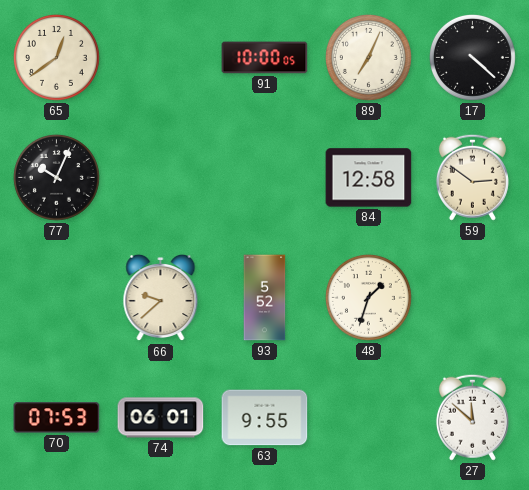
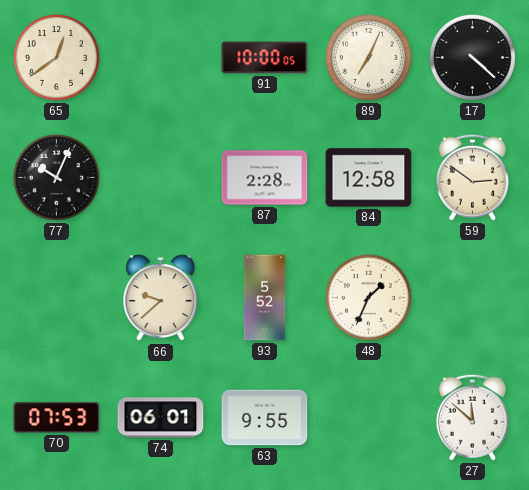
87: none -> 2:28 (265, 178)
48: 1:33 -> 1:34 (368, 297)
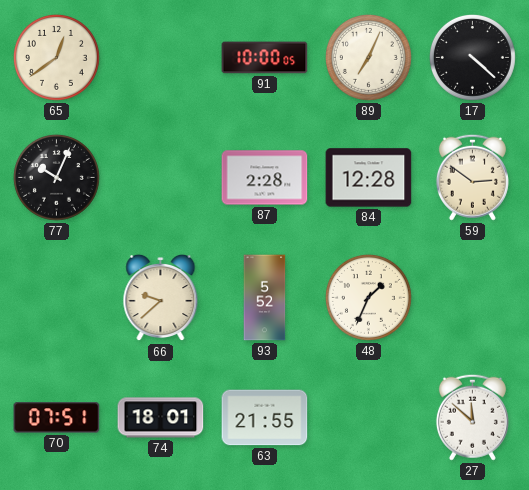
84: 12:58 -> 12:28 (369, 178)
70: 07:53 -> 07:51 (57, 418)
74: 06:01 -> 18:01 (161, 418)
63: 9:55 -> 21:55 (265, 418)
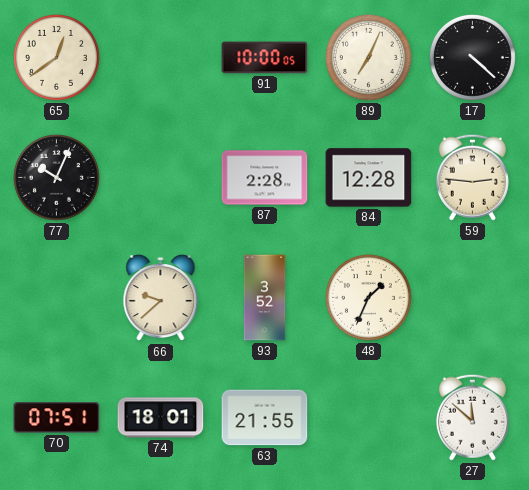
59: 2:51 -> 2:46 (472, 177)
93: 5:52 -> 3:52 (265, 298)
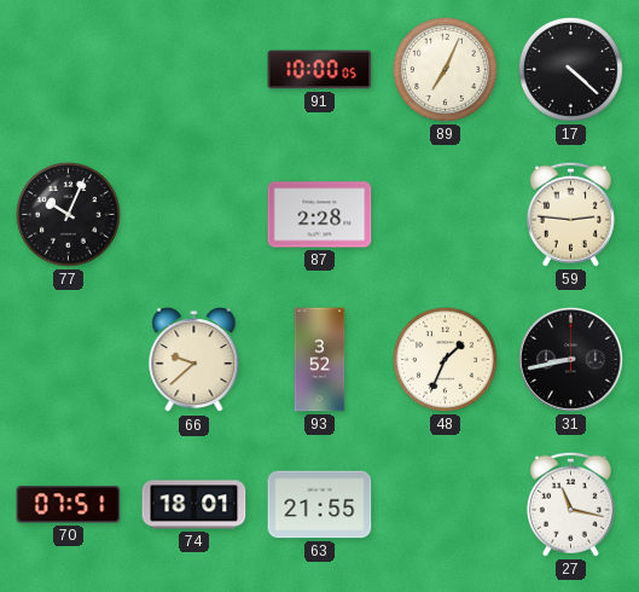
65: 12:39 -> none (56, 57)
84: 12:28 -> none (369, 178)
31: none -> 8:43 (571, 360)
27: 11:52 -> 11:17 (570, 504)
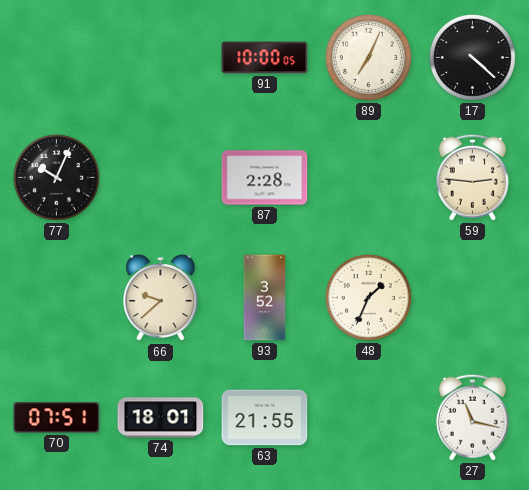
31: 8:43 -> none (571, 360)
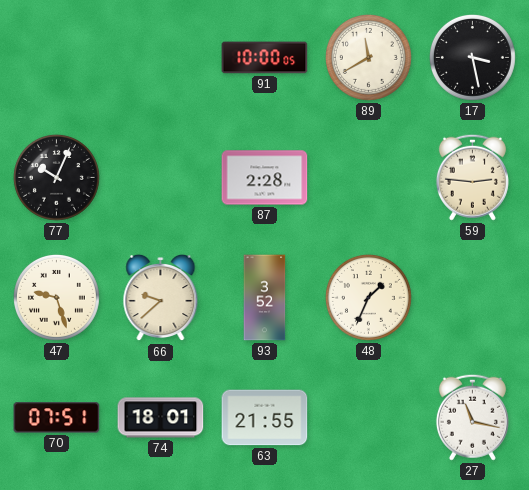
89: 7:04 -> 11:40 (368, 57)
17: 4:22 -> 3:28 (472, 57)
47: none -> 9:27 (56, 297)
